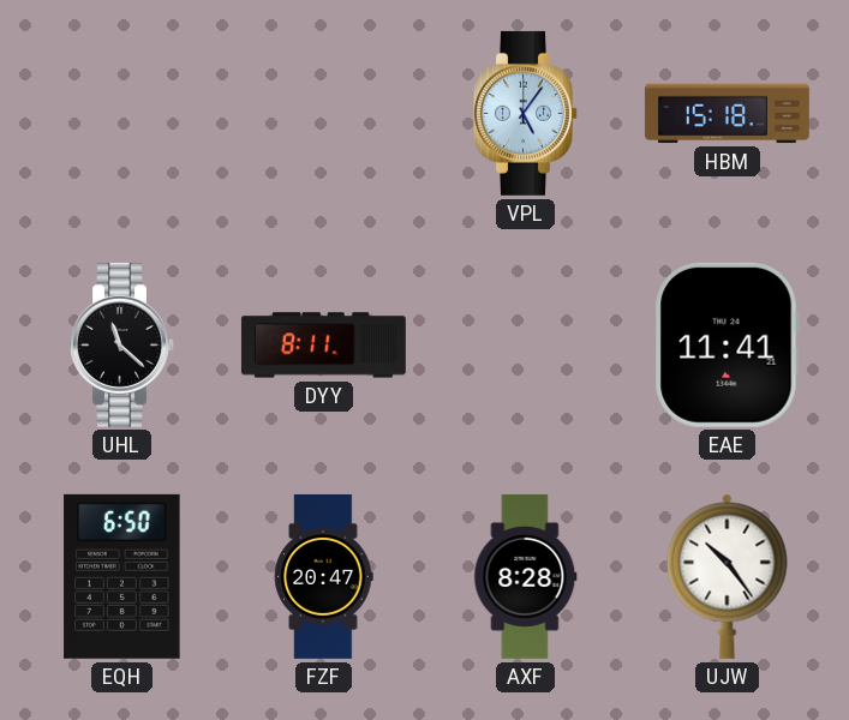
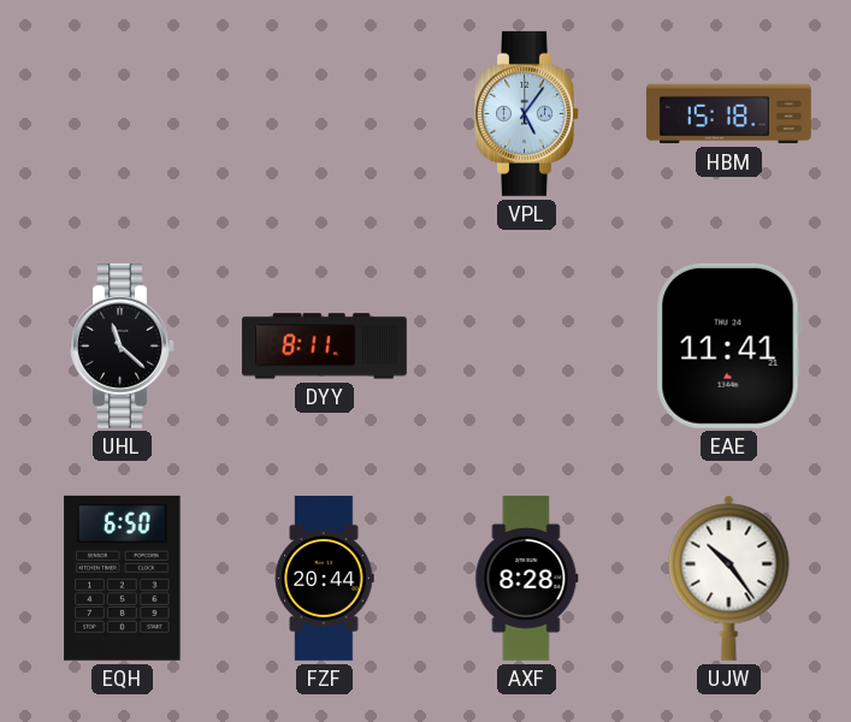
FZF: 20:47 -> 20:44 (325, 578)
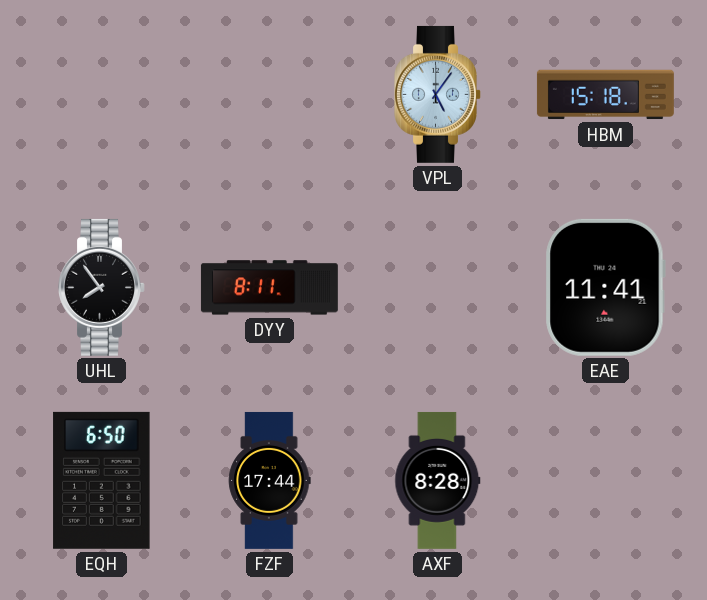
UHL: 11:22 -> 7:54 (102, 287)
FZF: 20:44 -> 17:44 (270, 480)
UJW: 10:24 -> none (729, 578)
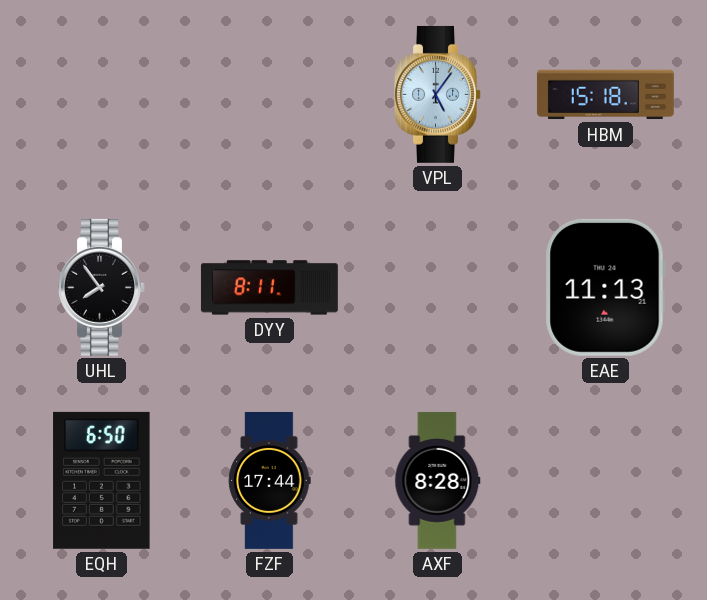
EAE: 11:41 -> 11:13 (605, 287)
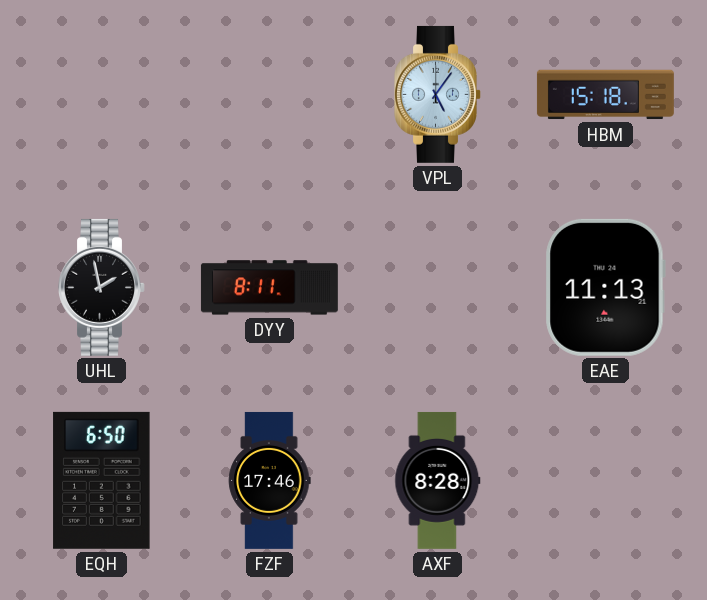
UHL: 7:54 -> 1:58 (102, 287)
FZF: 17:44 -> 17:46 (270, 480)
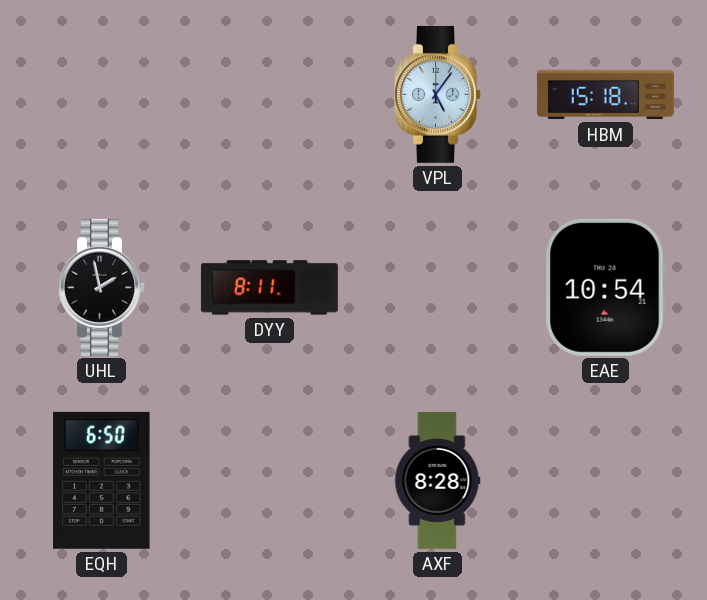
EAE: 11:13 -> 10:54 (605, 287)
FZF: 17:46 -> none (270, 480)
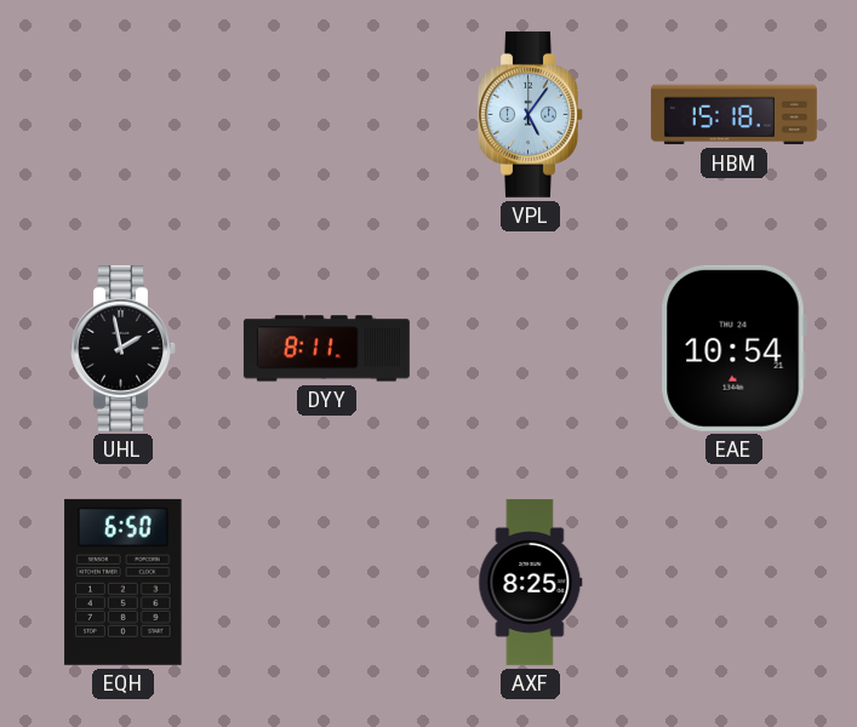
AXF: 8:28 -> 8:25 (531, 582)
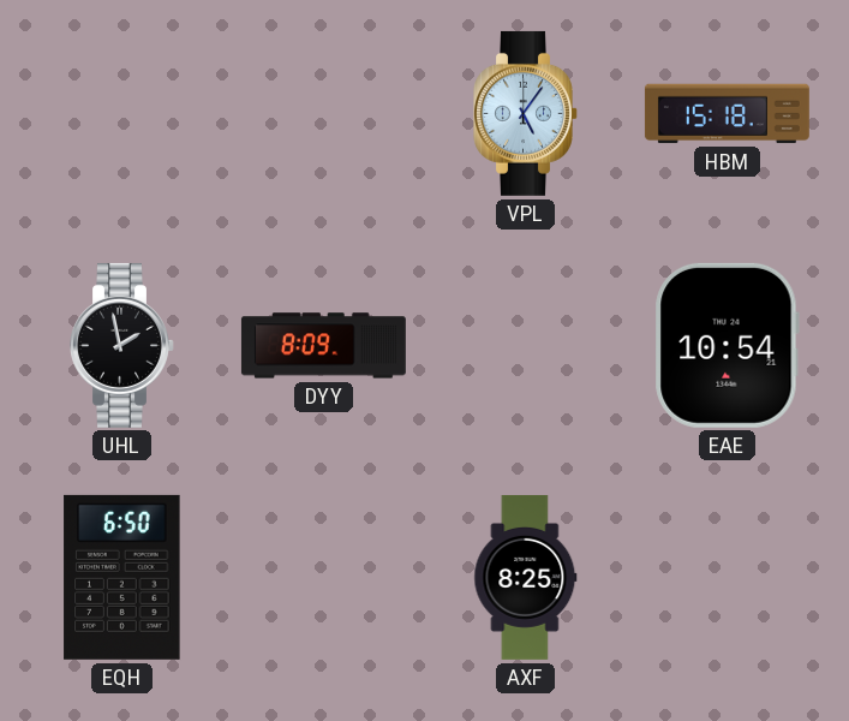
DYY: 8:11 -> 8:09 (323, 346)
